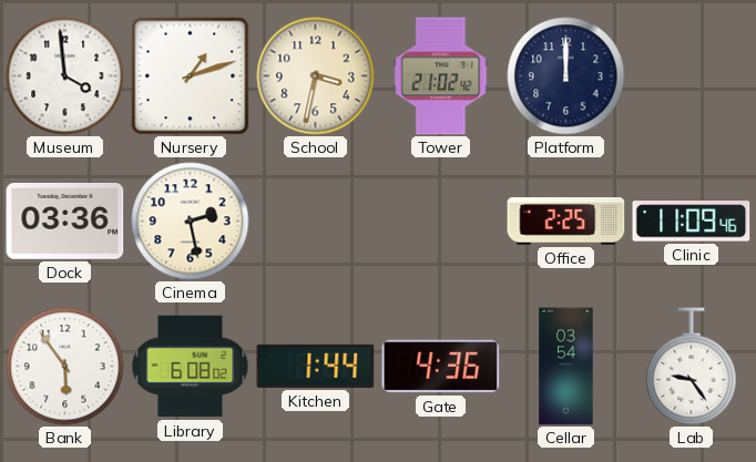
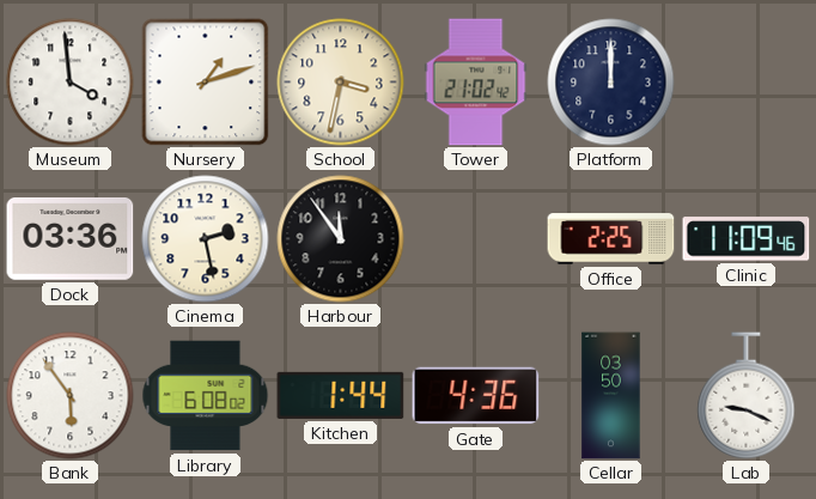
Harbour: none -> 11:54 (341, 239)
Cellar: 03:54 -> 03:50 (611, 396)
Lab: 9:24 -> 9:19 (747, 396)
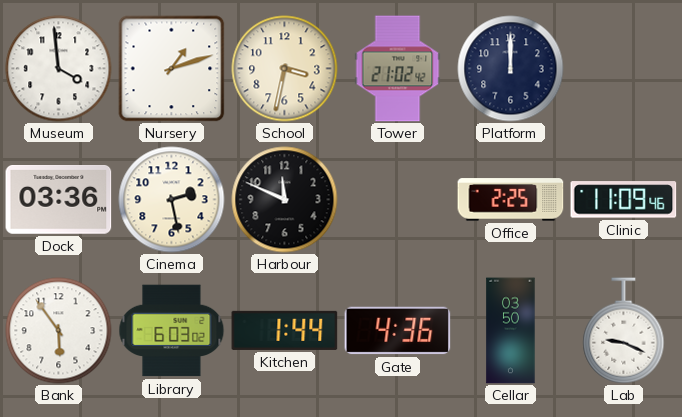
Harbour: 11:54 -> 11:49 (285, 200)
Library: 6:08 -> 6:03 (172, 331)
